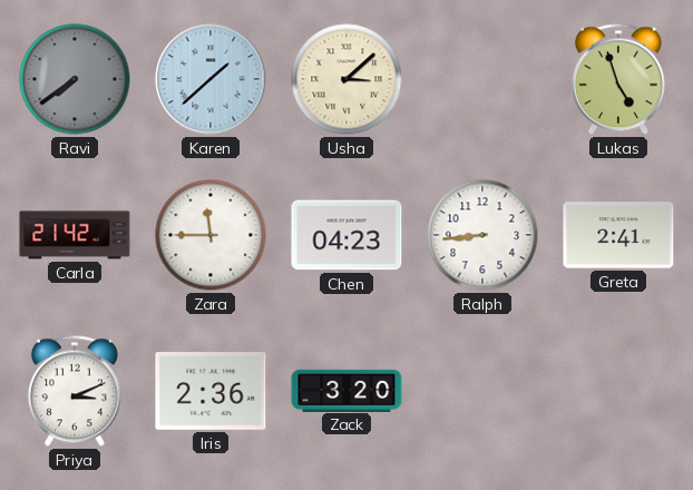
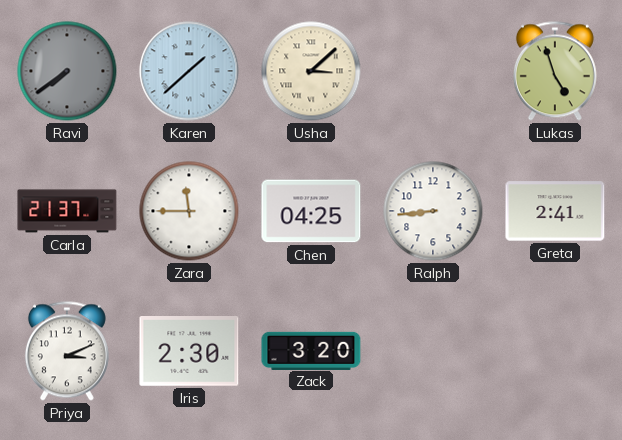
Carla: 21:42 -> 21:37 (67, 211)
Chen: 04:23 -> 04:25 (311, 211)
Iris: 2:36 -> 2:30 (189, 352)
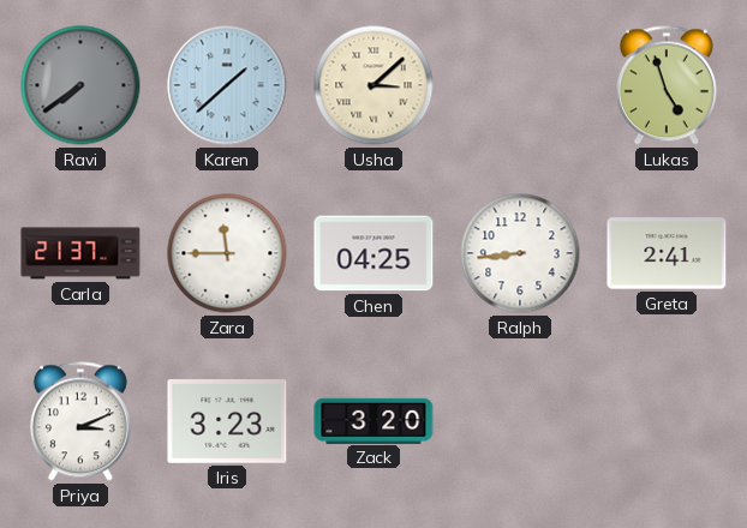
Iris: 2:30 -> 3:23 (227, 422)
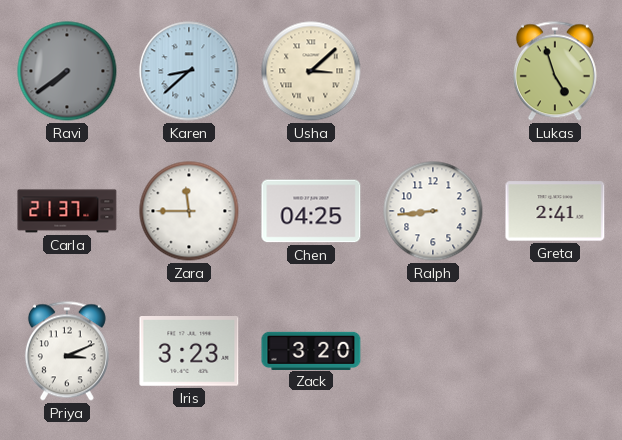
Karen: 1:38 -> 8:38 (189, 71)
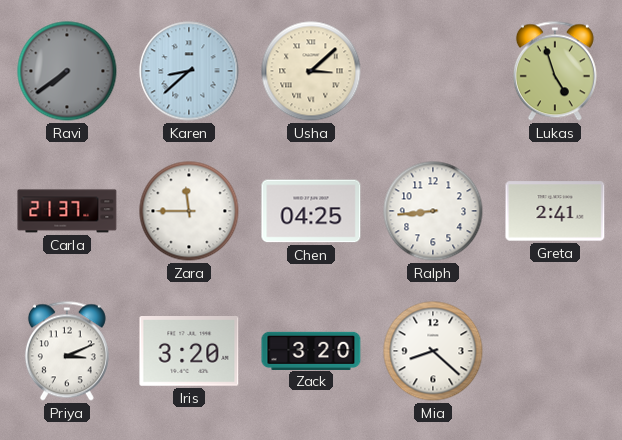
Iris: 3:23 -> 3:20 (189, 352)
Mia: none -> 8:22 (433, 351)
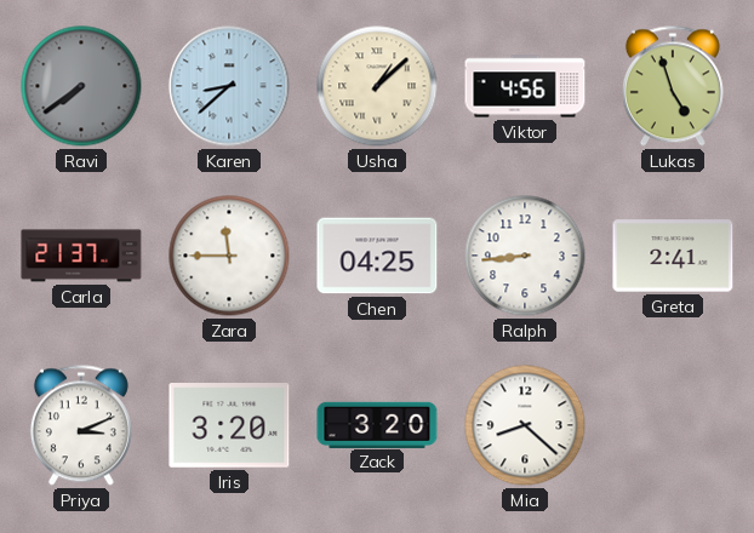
Usha: 3:08 -> 1:08 (377, 86)
Viktor: none -> 4:56 (525, 86)
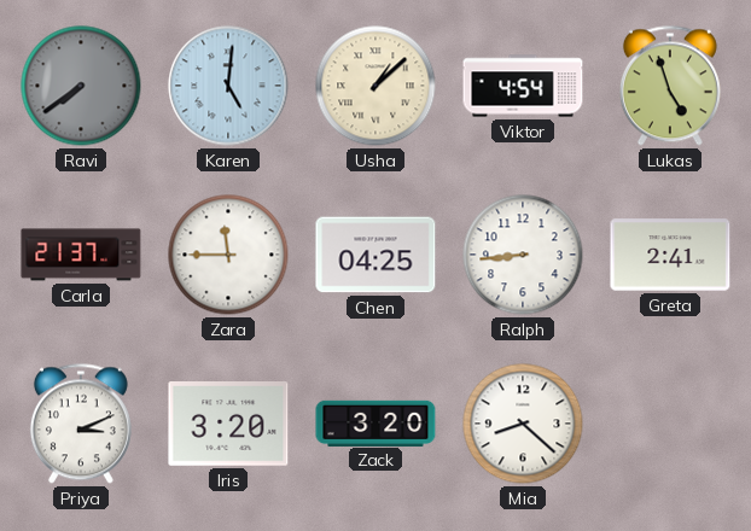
Karen: 8:38 -> 5:01 (228, 86)
Viktor: 4:56 -> 4:54 (523, 86)
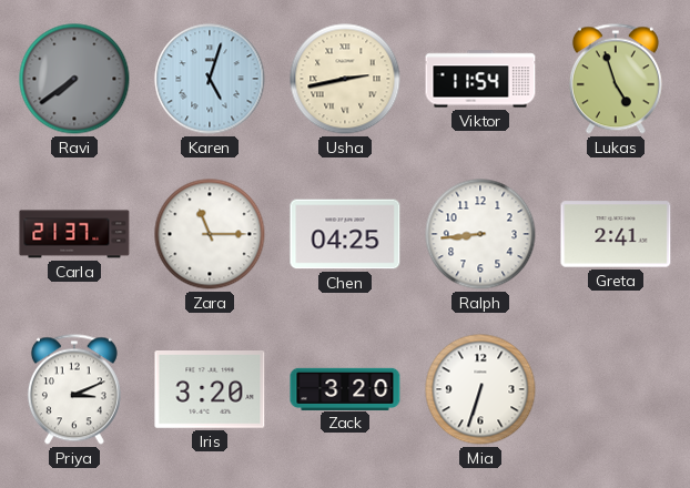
Karen: 5:01 -> 5:03 (210, 79)
Usha: 1:08 -> 2:43 (345, 79)
Viktor: 4:54 -> 11:54 (480, 79)
Zara: 11:45 -> 11:15 (210, 234)
Mia: 8:22 -> 6:33 (480, 389)
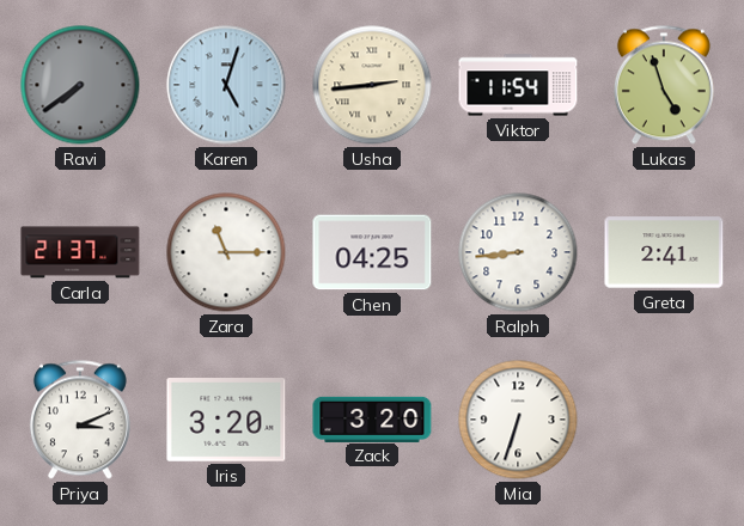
Usha: 2:43 -> 2:44 (372, 85)
